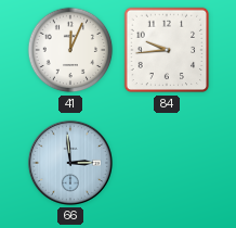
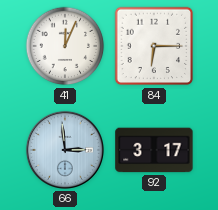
84: 9:44 -> 6:15 (154, 46)
92: none -> 3:17 (154, 150)
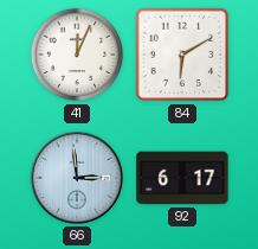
84: 6:15 -> 6:10 (182, 55)
92: 3:17 -> 6:17 (182, 178)
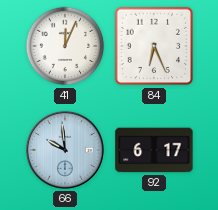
84: 6:10 -> 6:26 (154, 46)
66: 2:59 -> 9:59 (65, 150)
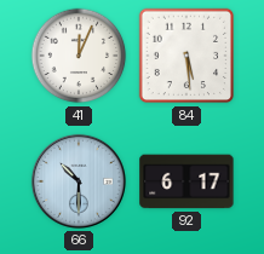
84: 6:26 -> 5:29 (186, 56)
66: 9:59 -> 10:30 (79, 181)
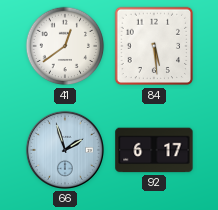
41: 12:04 -> 12:39 (65, 46)
66: 10:30 -> 1:57 (65, 150)
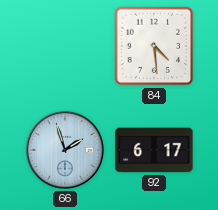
41: 12:39 -> none (65, 46)
84: 5:29 -> 4:29 (154, 46)
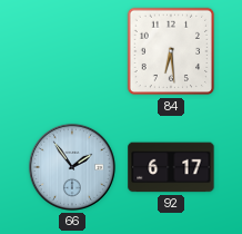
84: 4:29 -> 6:29 (171, 51)
66: 1:57 -> 1:54 (72, 167)
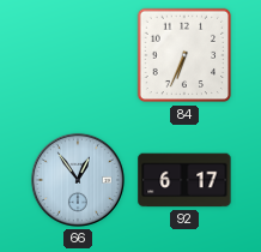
84: 6:29 -> 6:34 (184, 55)
66: 1:54 -> 12:54 (78, 180)
